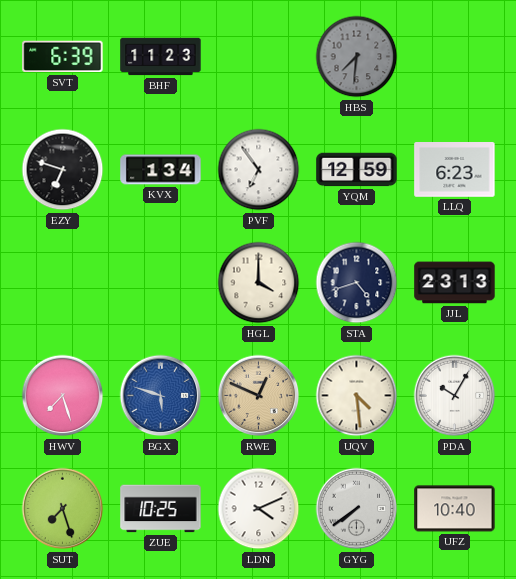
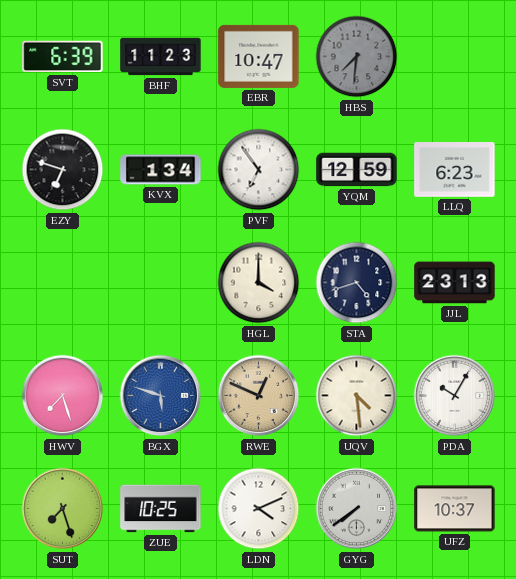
EBR: none -> 10:47 (259, 56)
UFZ: 10:40 -> 10:37 (455, 509)
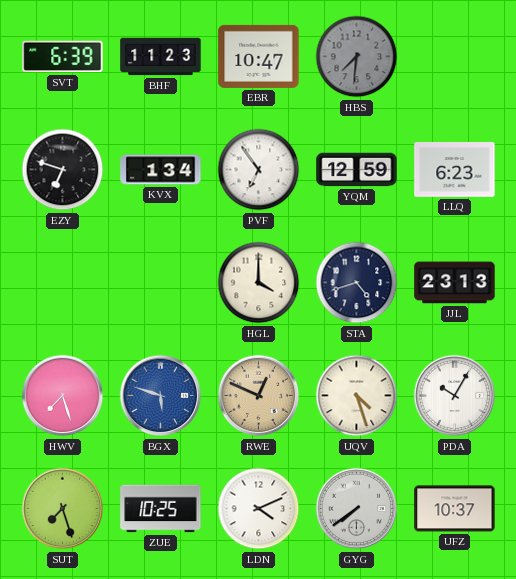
UQV: 4:29 -> 4:27 (357, 396)
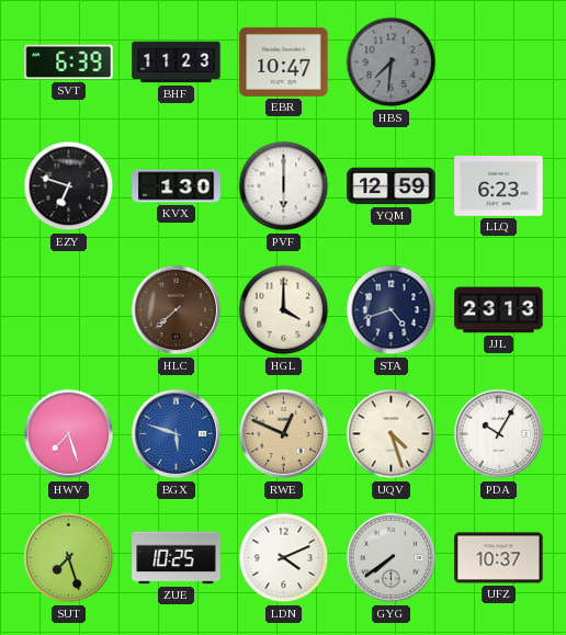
KVX: 1:34 -> 1:30 (177, 186)
PVF: 6:54 -> 6:00 (284, 186)
HLC: none -> 7:38 (177, 310)
